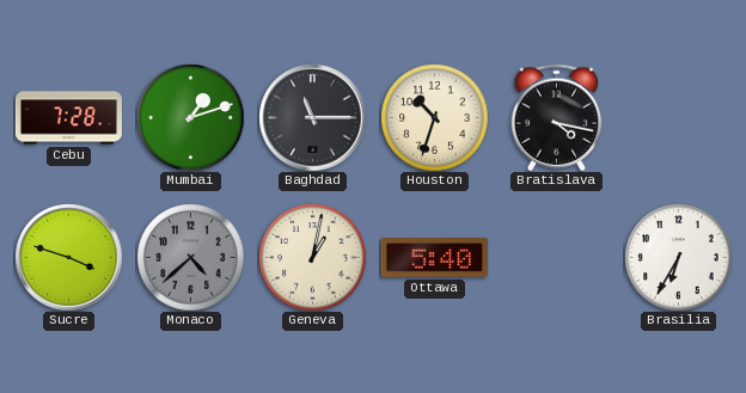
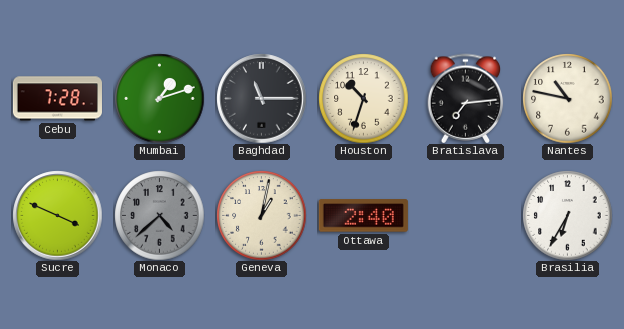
Bratislava: 4:17 -> 7:14 (466, 98)
Nantes: none -> 10:47 (567, 98)
Sucre: 3:48 -> 3:49 (57, 215)
Ottawa: 5:40 -> 2:40 (363, 216)
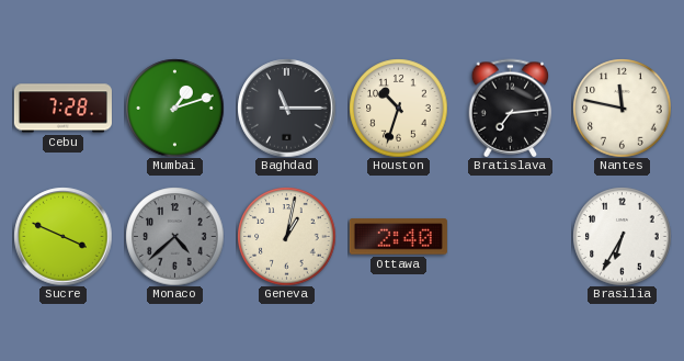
Nantes: 10:47 -> 11:47 (622, 108)
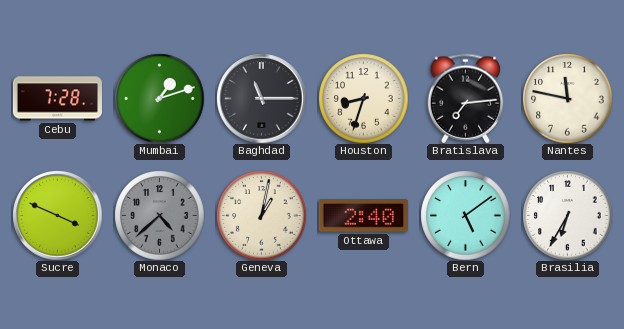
Houston: 10:33 -> 8:33 (363, 98)
Bern: none -> 5:09 (465, 215)
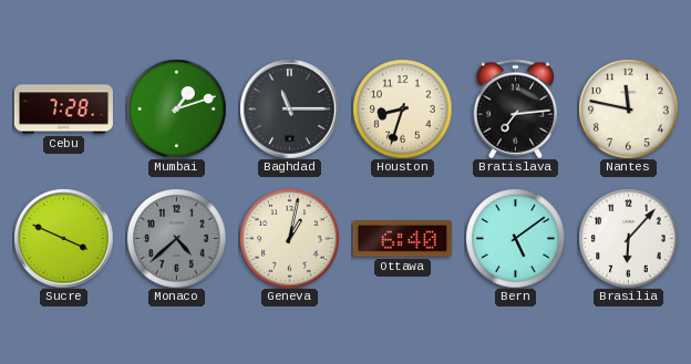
Ottawa: 2:40 -> 6:40 (402, 239)
Brasilia: 6:35 -> 6:07 (628, 238)
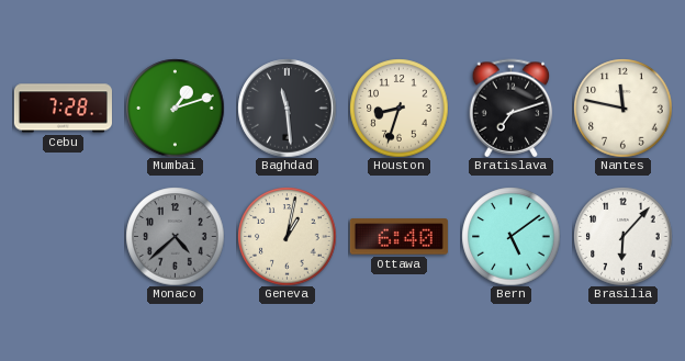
Baghdad: 11:15 -> 11:29 (287, 108)
Bratislava: 7:14 -> 7:12 (512, 108)
Sucre: 3:49 -> none (63, 238)
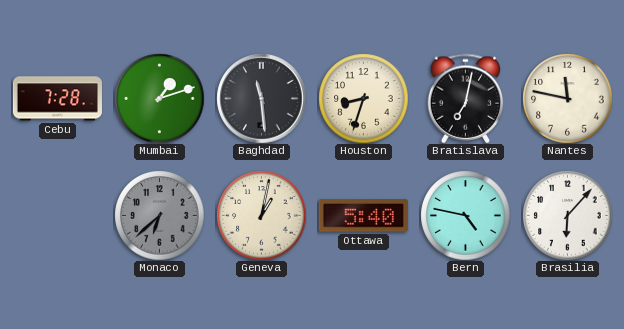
Bratislava: 7:12 -> 7:02 (466, 98)
Monaco: 4:38 -> 6:38 (159, 215)
Ottawa: 6:40 -> 5:40 (363, 216)
Bern: 5:09 -> 4:47 (465, 215)
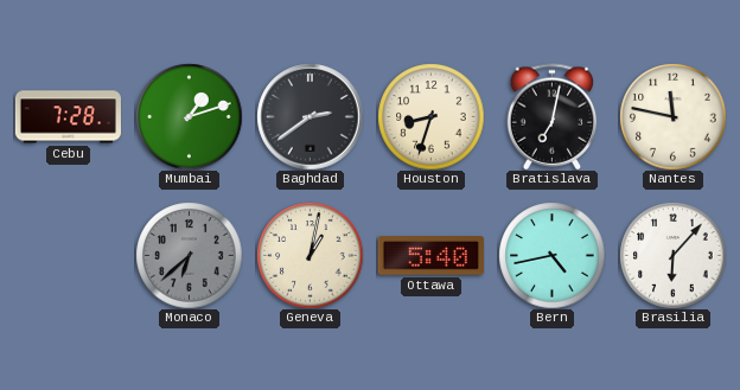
Baghdad: 11:29 -> 2:39 (310, 116)
Bern: 4:47 -> 4:43 (551, 255)
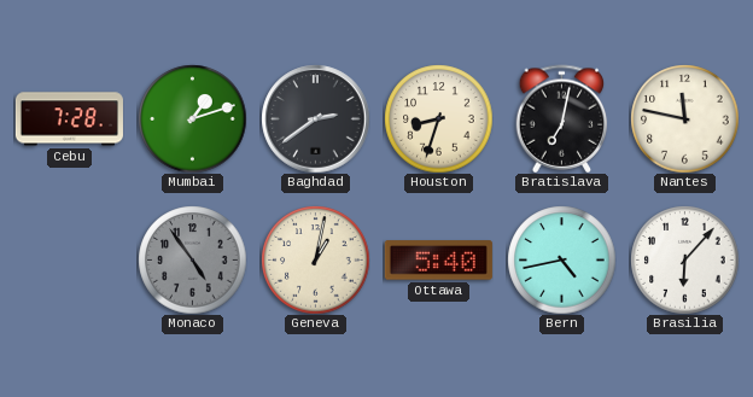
Monaco: 6:38 -> 4:54 (192, 259)
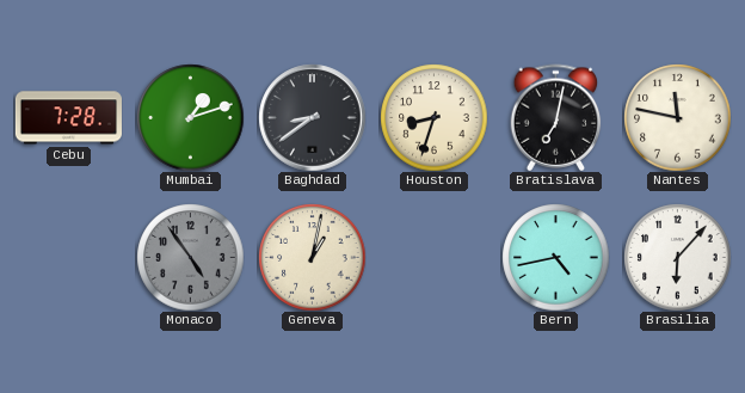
Baghdad: 2:39 -> 8:39 (312, 117)
Ottawa: 5:40 -> none (438, 261)
